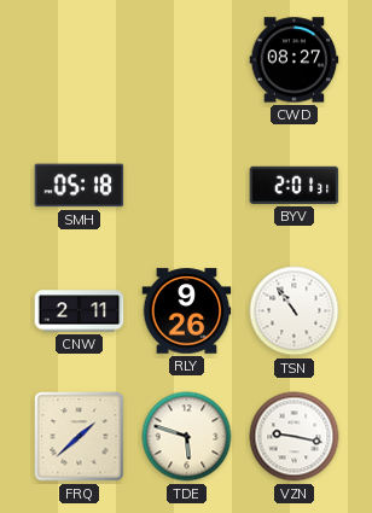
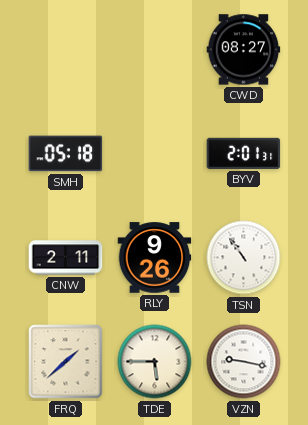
TDE: 5:48 -> 5:45 (155, 362)
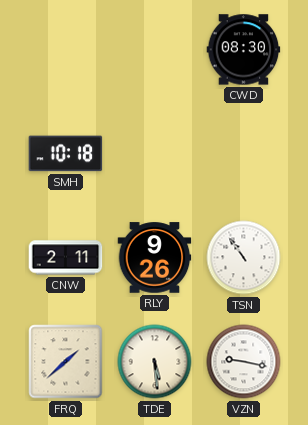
CWD: 08:27 -> 08:30 (244, 50)
SMH: 05:18 -> 10:18 (66, 154)
BYV: 2:01 -> none (244, 153)
TDE: 5:45 -> 5:29 (155, 362)
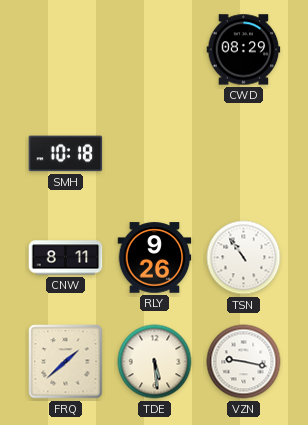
CWD: 08:30 -> 08:29 (244, 50)
CNW: 2:11 -> 8:11 (66, 258)
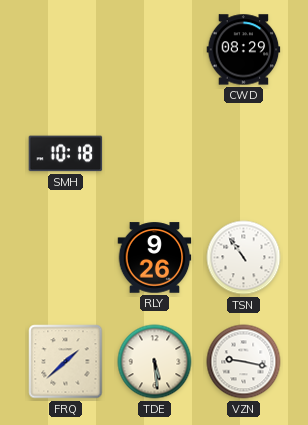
CNW: 8:11 -> none (66, 258)
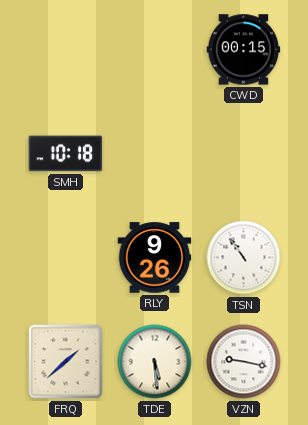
CWD: 08:29 -> 00:15 (244, 50)
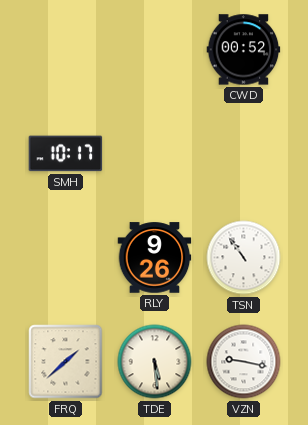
CWD: 00:15 -> 00:52 (244, 50)
SMH: 10:18 -> 10:17 (66, 154)
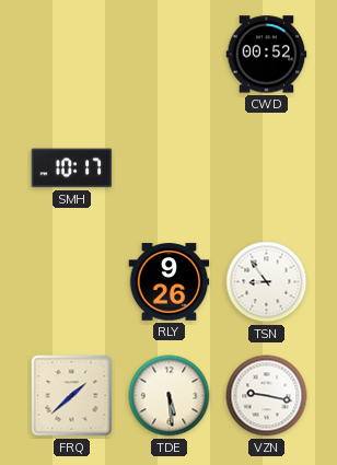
TSN: 10:54 -> 8:54 (267, 282)
